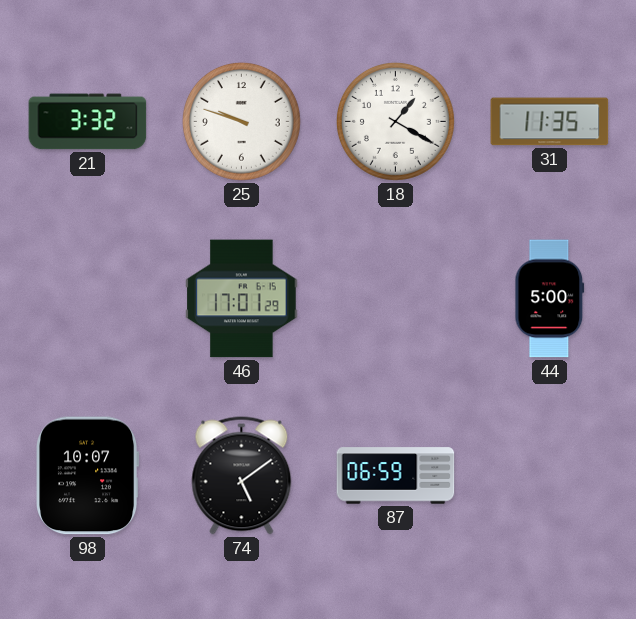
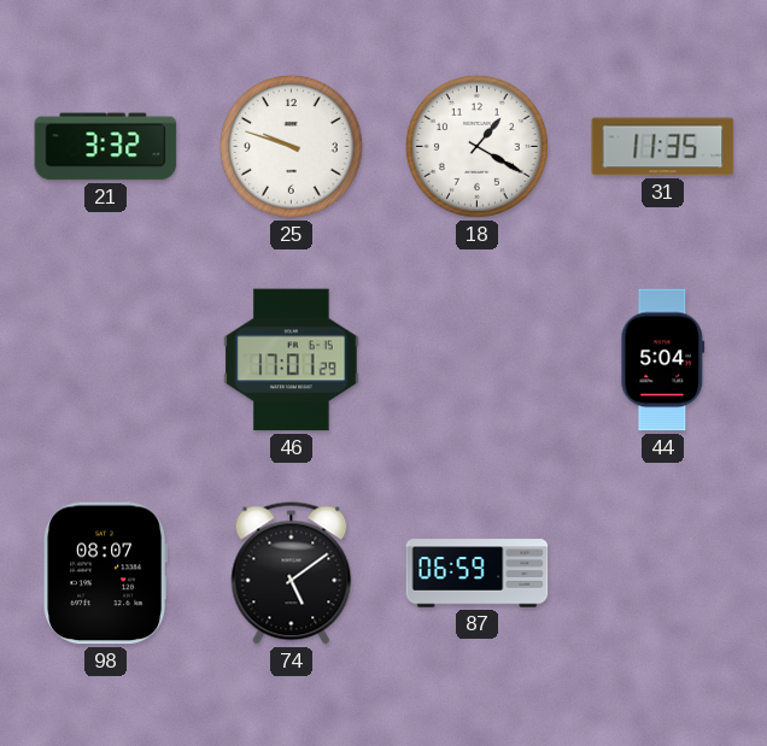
44: 5:00 -> 5:04 (663, 360)
98: 10:07 -> 08:07 (106, 574)
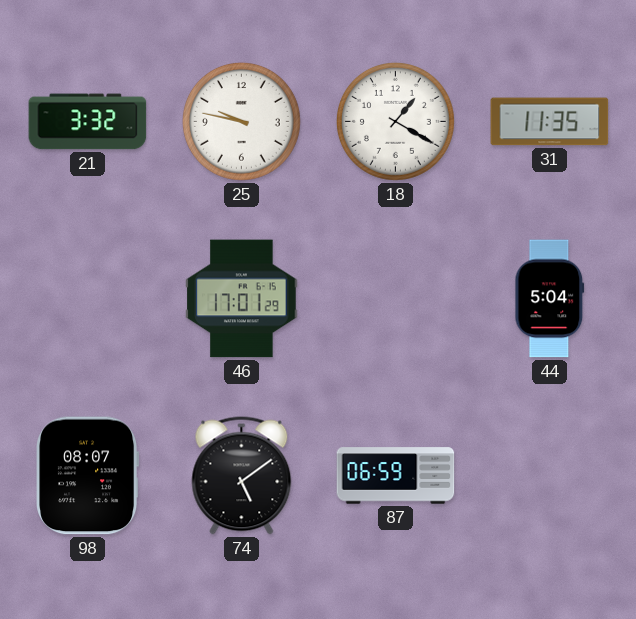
25: 9:48 -> 9:47 (241, 121)
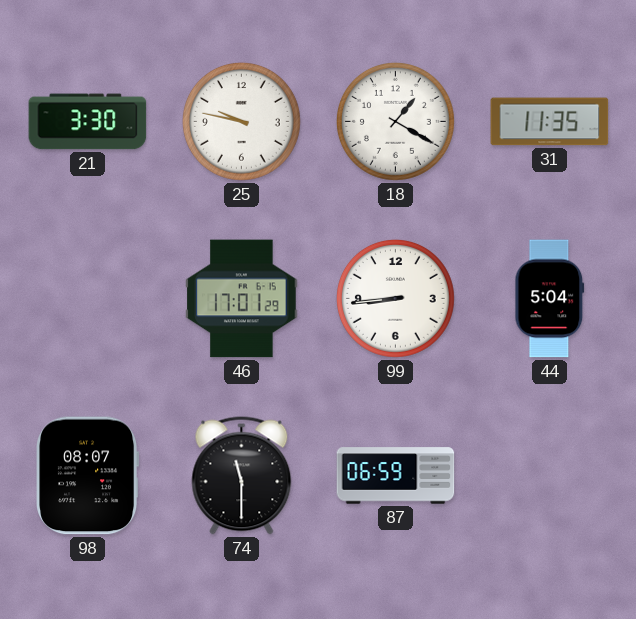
21: 3:32 -> 3:30 (88, 122)
99: none -> 8:44 (395, 298)
74: 5:09 -> 11:30 (242, 476)
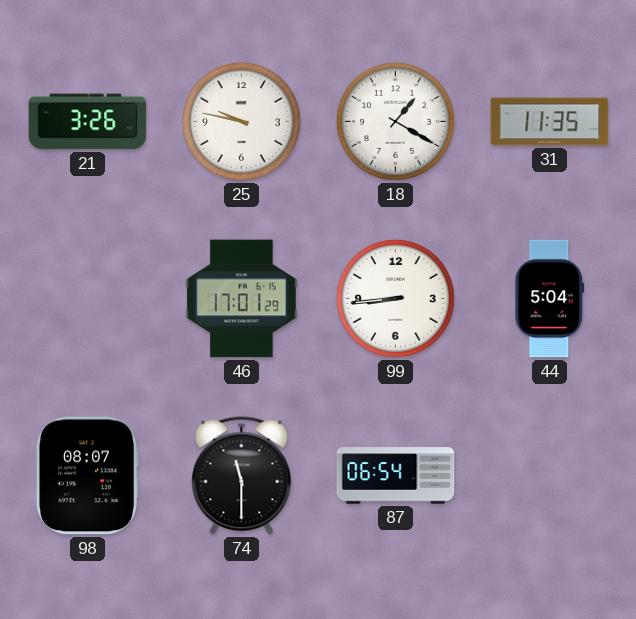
21: 3:30 -> 3:26 (88, 122)
87: 06:59 -> 06:54 (396, 476)
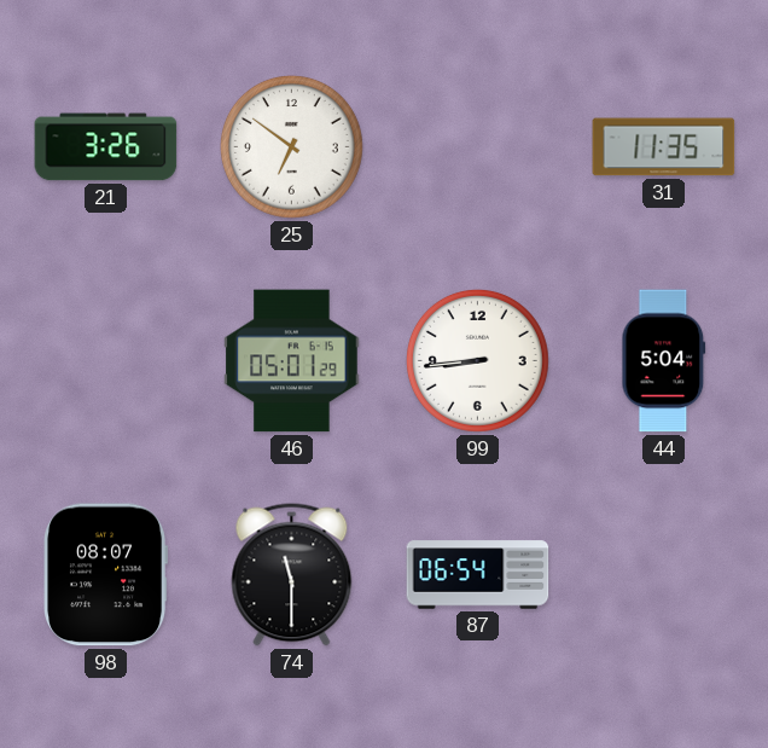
25: 9:47 -> 6:51 (291, 146)
18: 1:20 -> none (395, 121)
46: 17:01 -> 05:01 (292, 361)
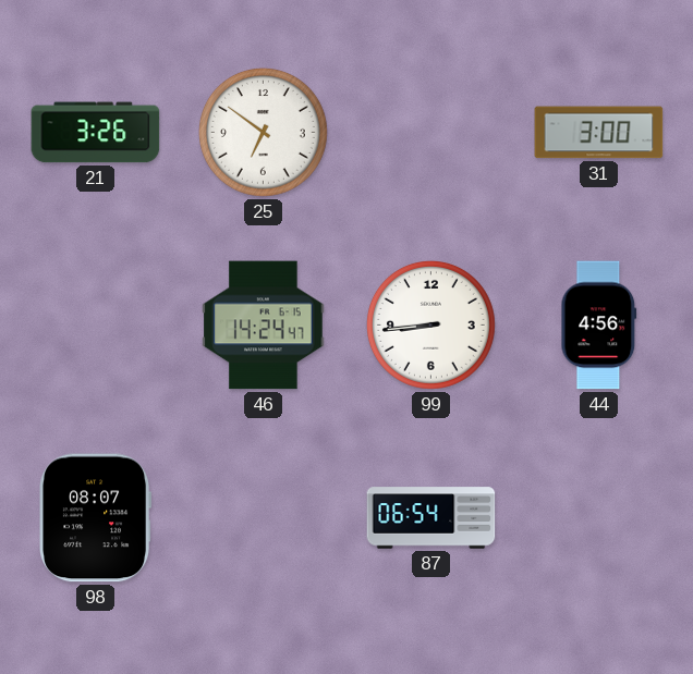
31: 11:35 -> 3:00 (599, 133)
46: 05:01 -> 14:24 (264, 326)
44: 5:04 -> 4:56 (599, 326)
74: 11:30 -> none (292, 575)
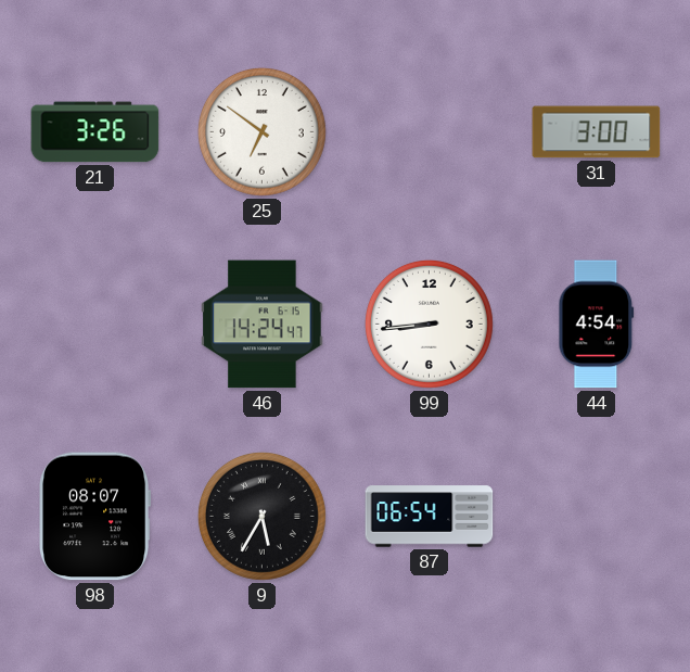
44: 4:56 -> 4:54 (597, 325)
9: none -> 5:35 (261, 516)
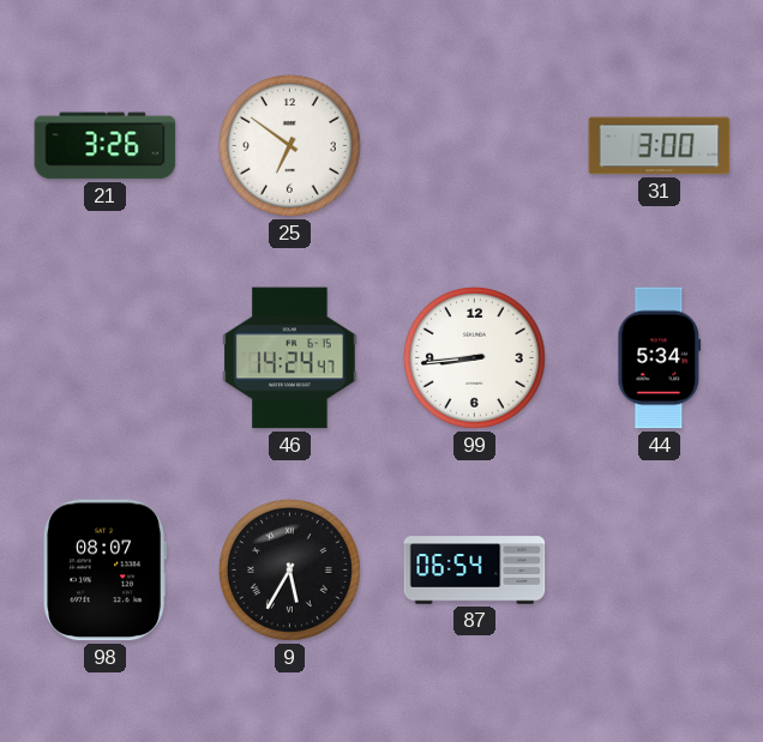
44: 4:54 -> 5:34 (660, 358)
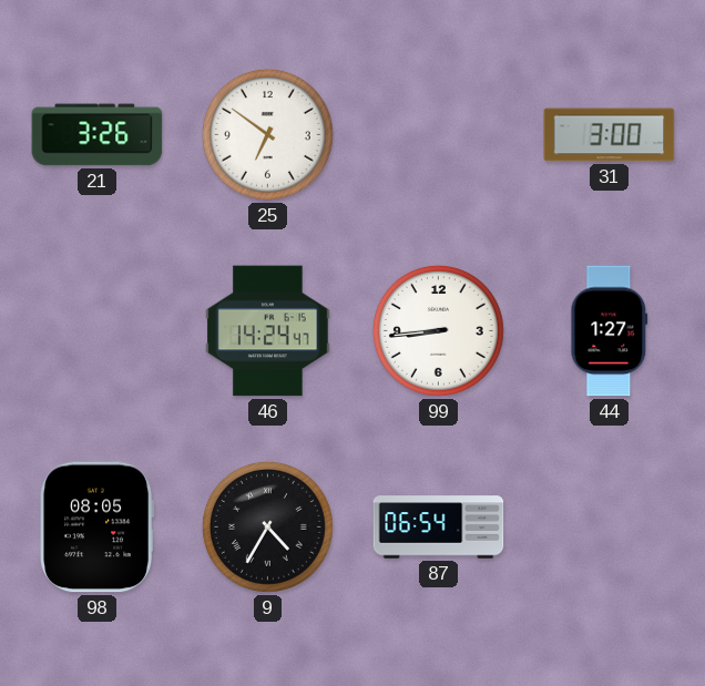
44: 5:34 -> 1:27 (610, 331)
98: 08:07 -> 08:05 (98, 528)
9: 5:35 -> 4:35 (267, 526)
